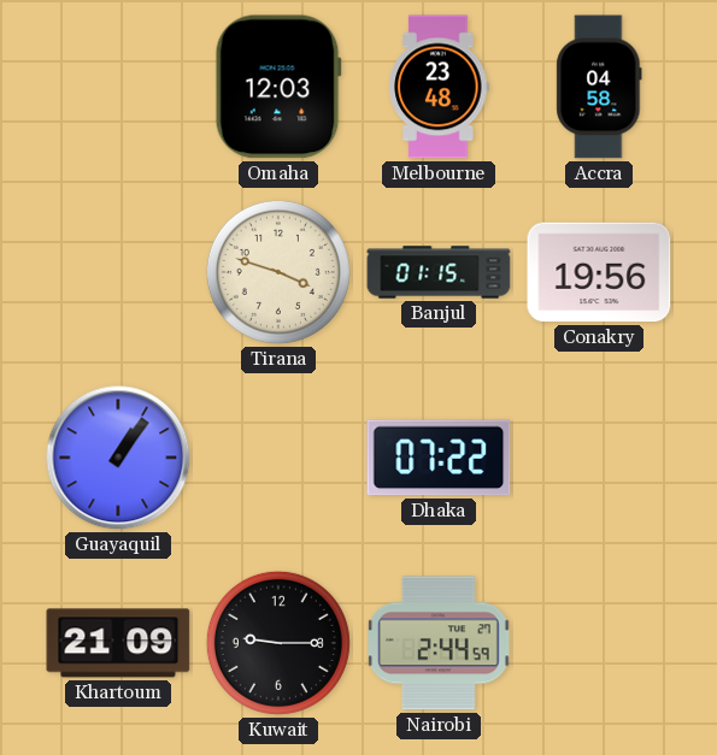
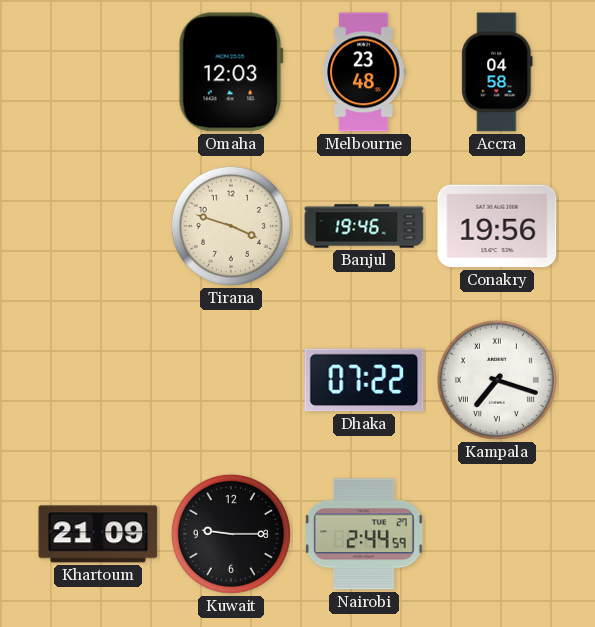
Banjul: 01:15 -> 19:46 (364, 226)
Guayaquil: 1:06 -> none (118, 458)
Kampala: none -> 7:18 (497, 380)
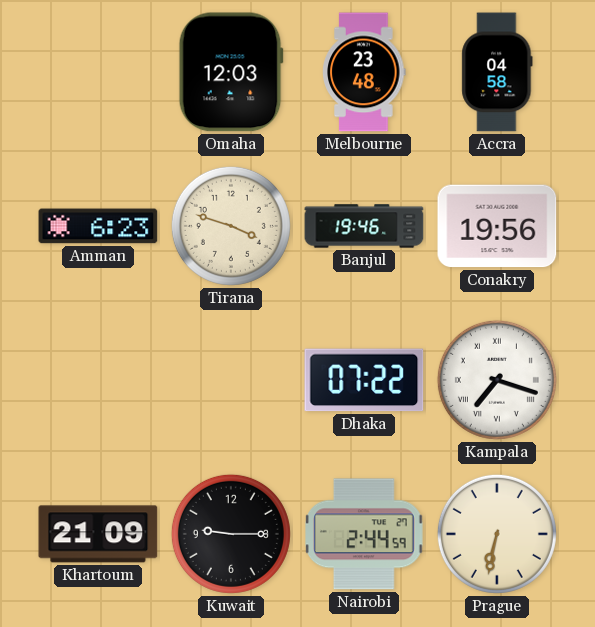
Amman: none -> 6:23 (98, 226)
Prague: none -> 6:32 (497, 534)
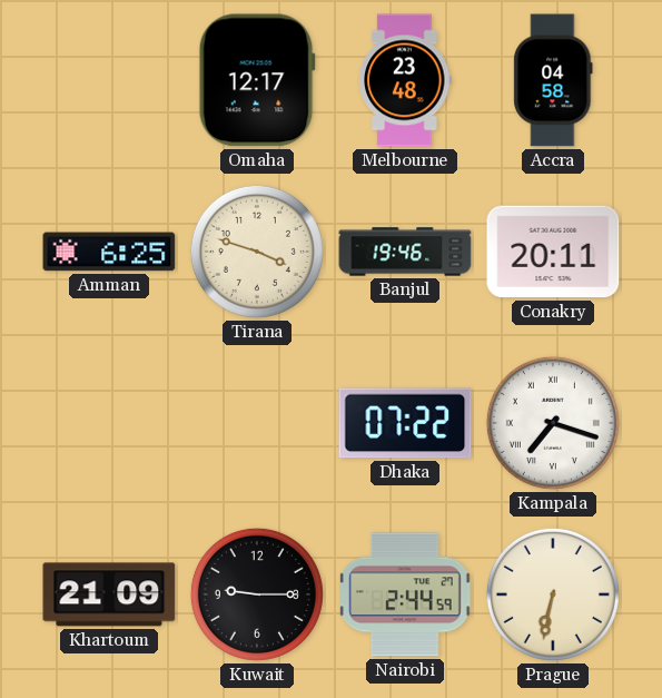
Omaha: 12:03 -> 12:17 (257, 80)
Amman: 6:23 -> 6:25 (109, 252)
Conakry: 19:56 -> 20:11 (553, 252)
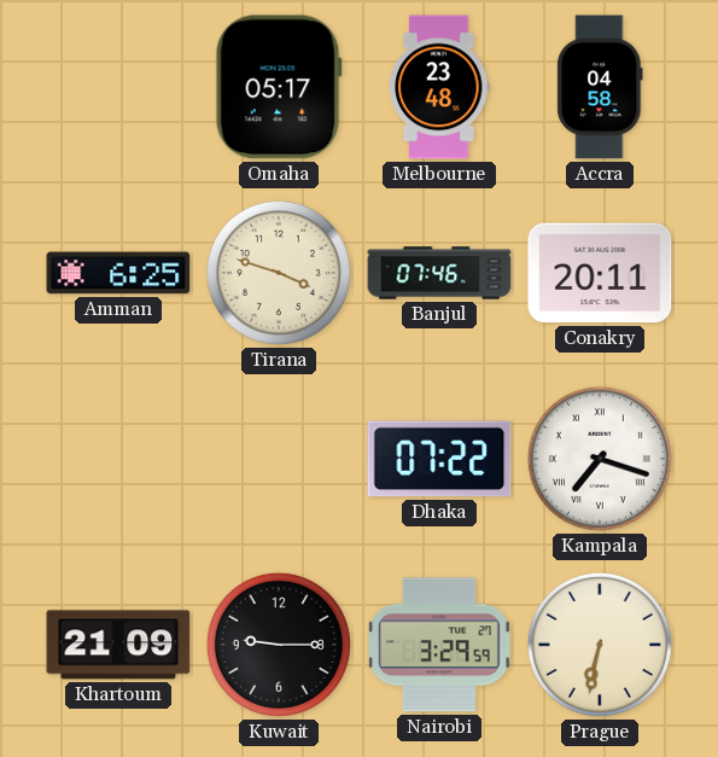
Omaha: 12:17 -> 05:17 (279, 87)
Banjul: 19:46 -> 07:46 (439, 273)
Nairobi: 2:44 -> 3:29 (439, 645)
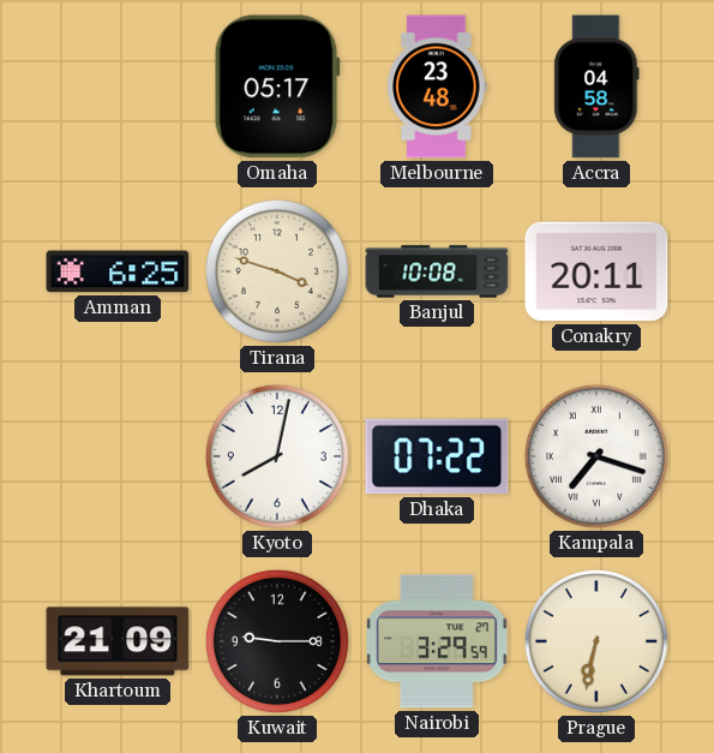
Banjul: 07:46 -> 10:08 (437, 271)
Kyoto: none -> 8:02 (277, 456)
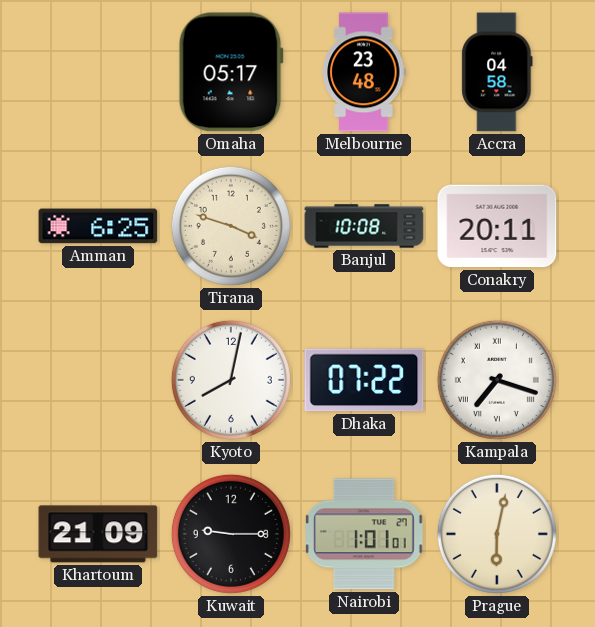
Nairobi: 3:29 -> 1:01 (364, 534)
Prague: 6:32 -> 6:02 (497, 534)
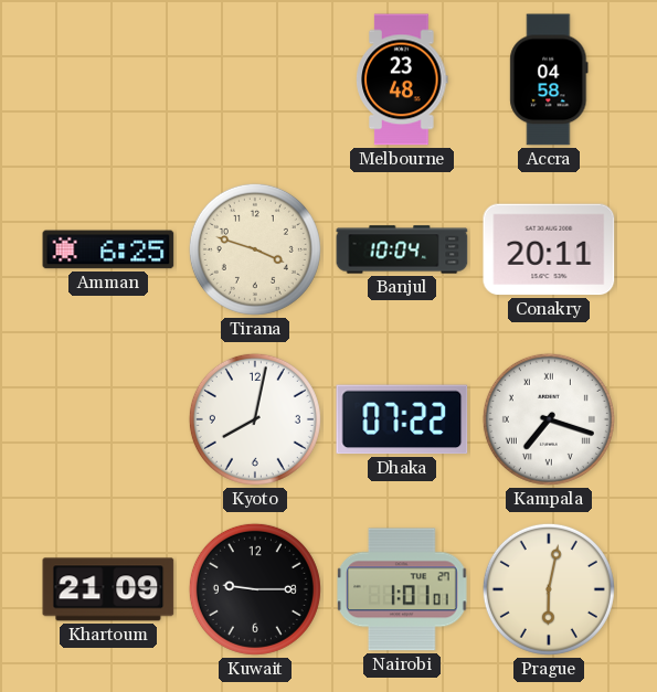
Omaha: 05:17 -> none (231, 72)
Banjul: 10:08 -> 10:04 (402, 249)
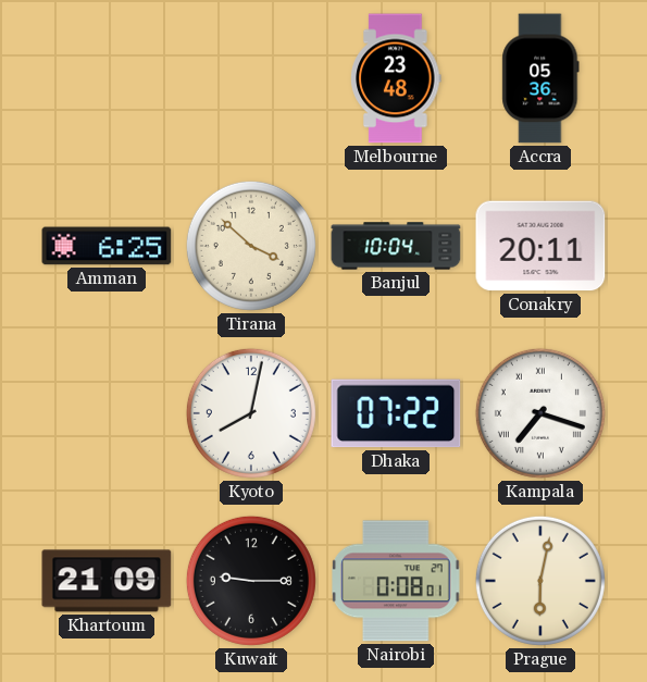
Accra: 04:58 -> 05:36 (540, 78)
Tirana: 3:48 -> 3:52 (251, 246)
Nairobi: 1:01 -> 0:08 (396, 581)
